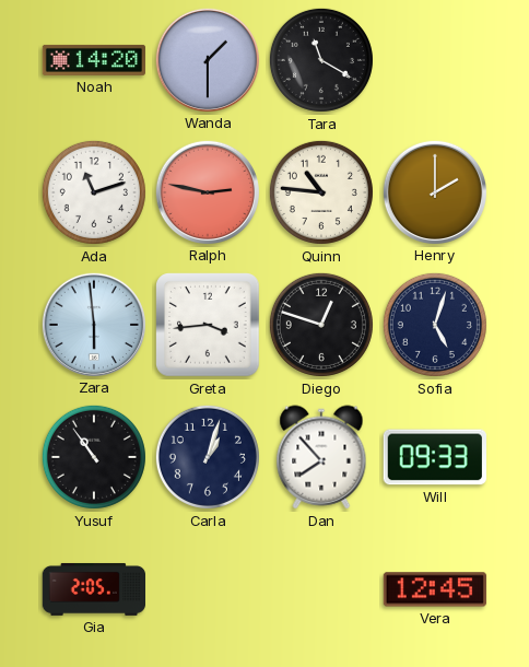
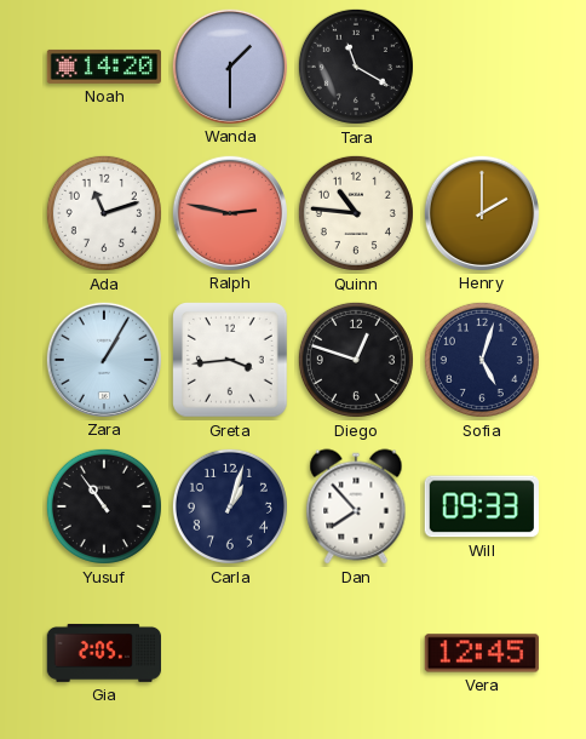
Zara: 5:59 -> 1:05 (103, 359)
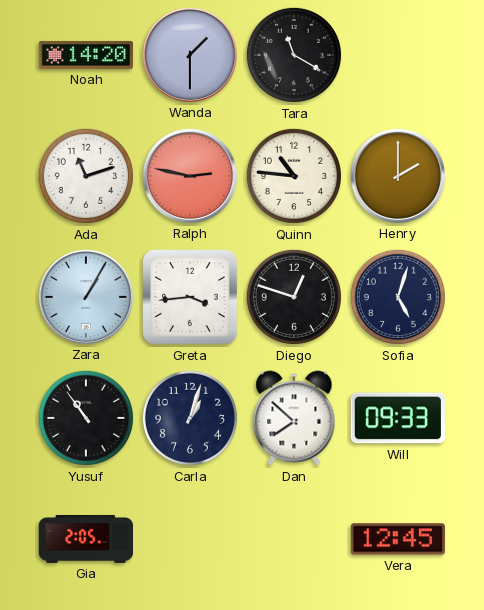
Dan: 7:53 -> 7:52 (294, 418)
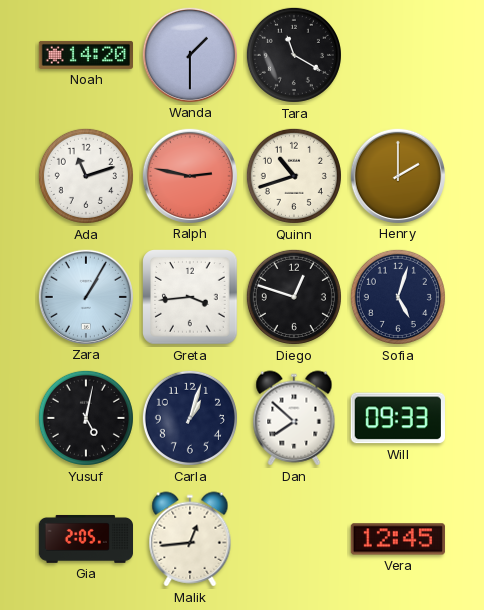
Quinn: 10:46 -> 10:42 (294, 176)
Yusuf: 10:54 -> 5:02 (86, 418)
Malik: none -> 12:44 (190, 539)
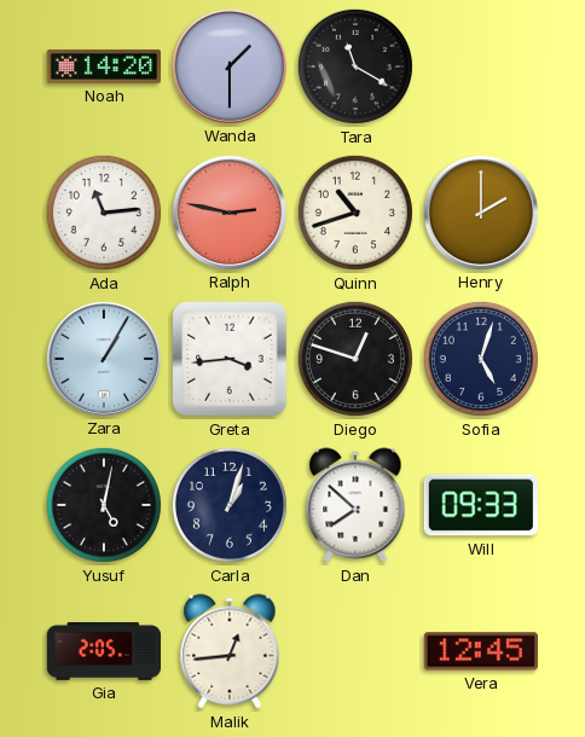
Ada: 11:12 -> 11:14 (104, 213)
